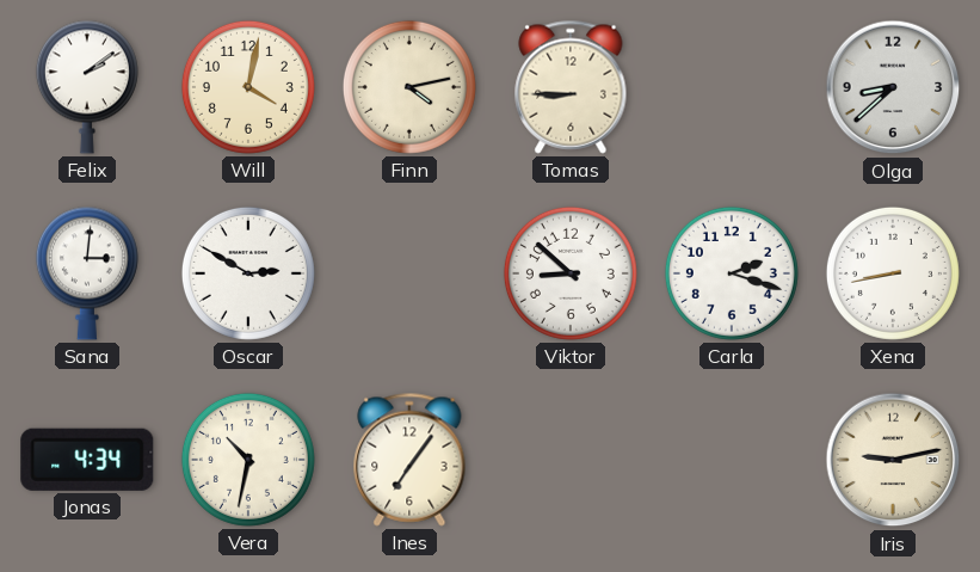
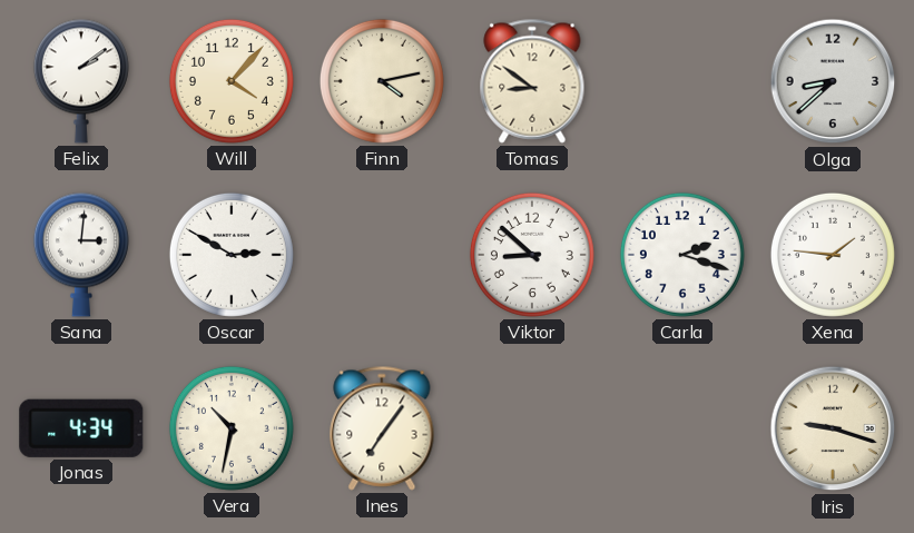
Will: 4:02 -> 4:07 (232, 81)
Tomas: 8:45 -> 8:51 (532, 81)
Xena: 8:43 -> 1:46 (833, 255)
Iris: 9:13 -> 9:18 (833, 428)
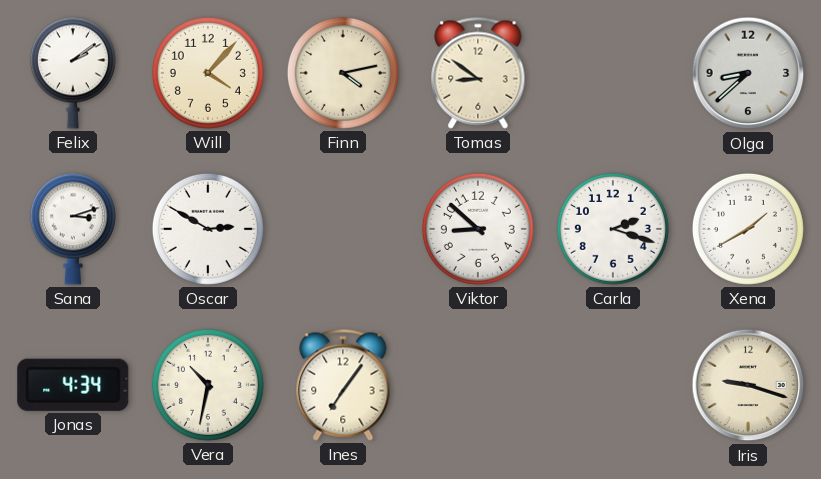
Sana: 3:01 -> 3:12 (73, 229)
Xena: 1:46 -> 1:40 (748, 229)
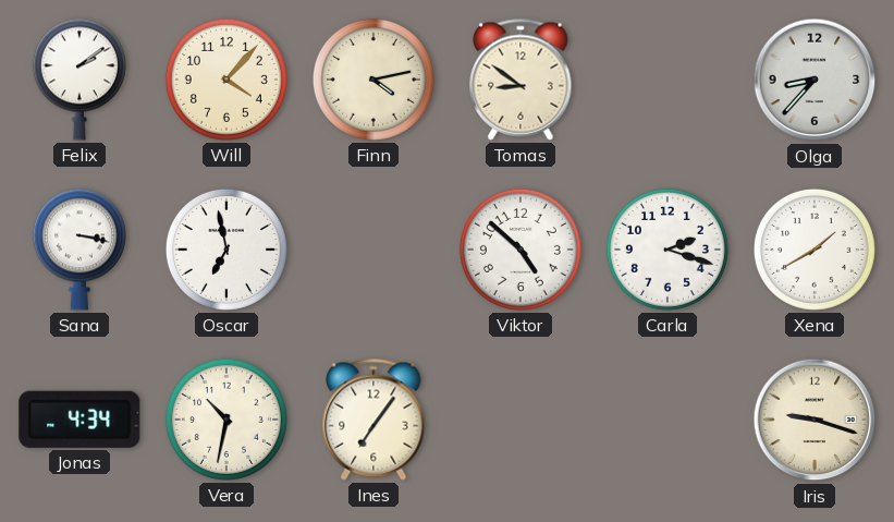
Olga: 8:38 -> 8:37 (815, 80)
Sana: 3:12 -> 3:17 (79, 250)
Oscar: 2:50 -> 6:58 (226, 250)
Viktor: 8:52 -> 4:52 (521, 250)
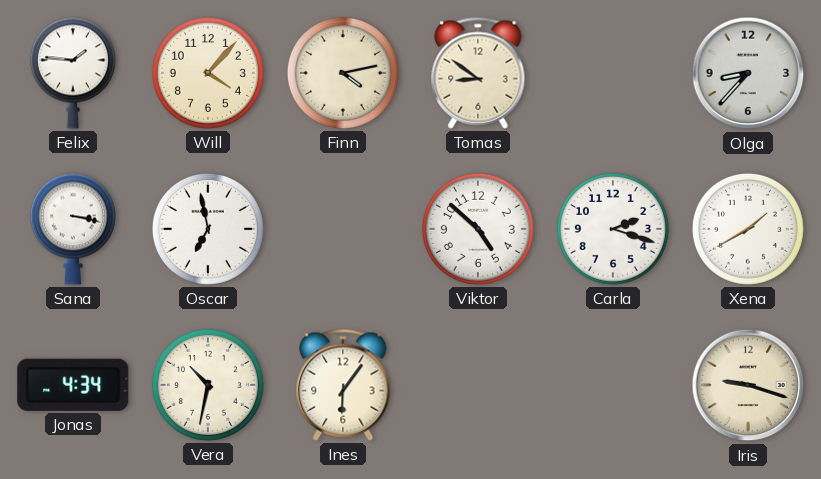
Felix: 2:09 -> 1:46 (73, 73)
Ines: 7:06 -> 6:06 (343, 385)
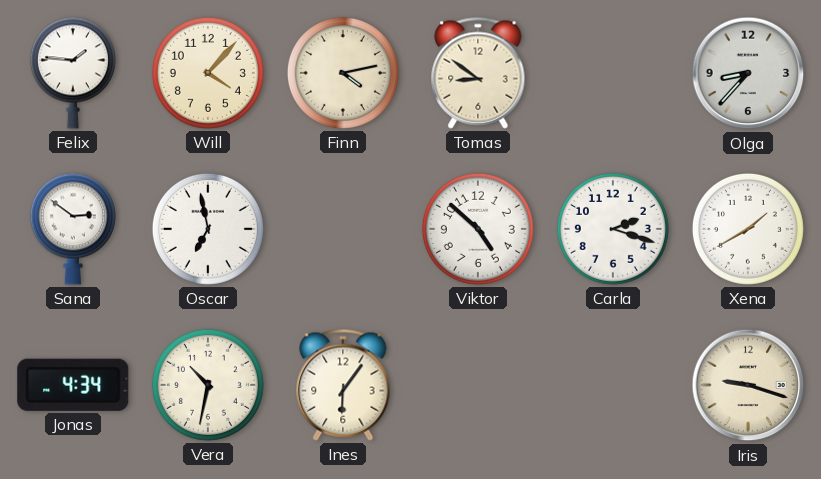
Sana: 3:17 -> 2:51 (73, 229)
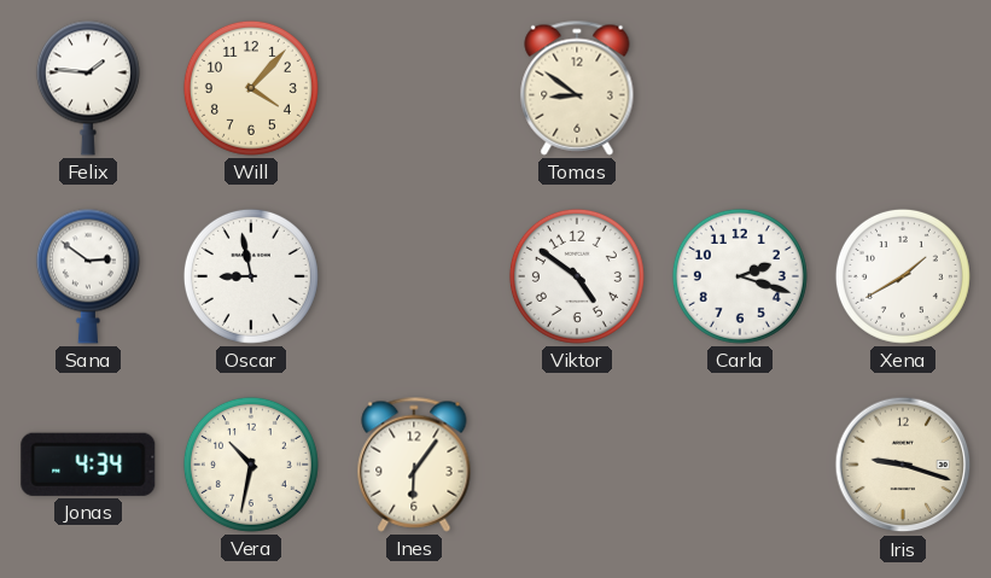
Finn: 4:13 -> none (343, 73)
Olga: 8:37 -> none (748, 73)
Oscar: 6:58 -> 8:58 (251, 276)
Viktor: 4:52 -> 4:51 (577, 276)
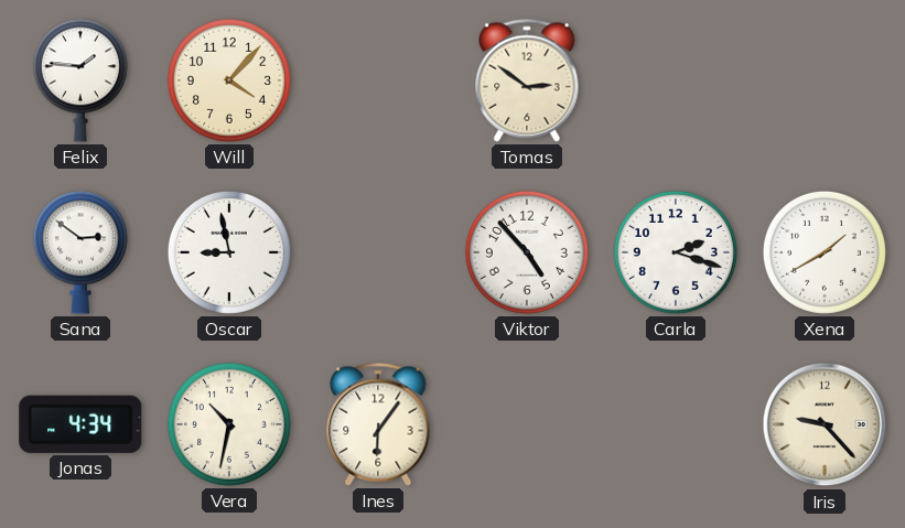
Tomas: 8:51 -> 2:51 (527, 80)
Viktor: 4:51 -> 4:53 (527, 252)
Iris: 9:18 -> 9:23 (825, 424)
